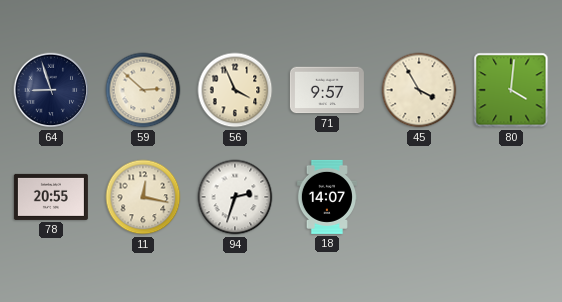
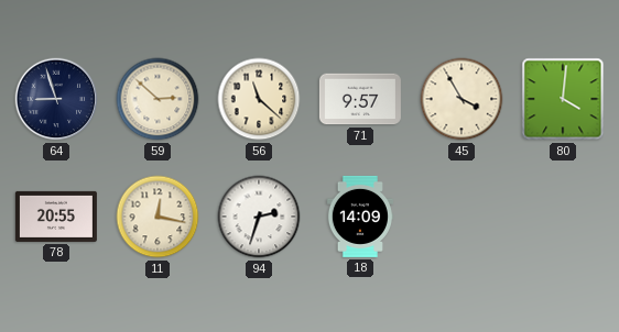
56: 3:56 -> 11:22 (259, 99)
18: 14:07 -> 14:09 (359, 217)
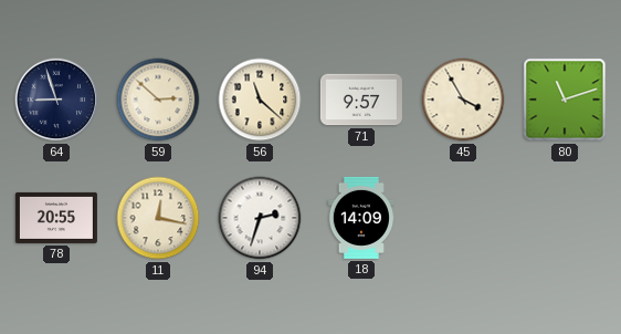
80: 4:01 -> 11:12 (565, 100)
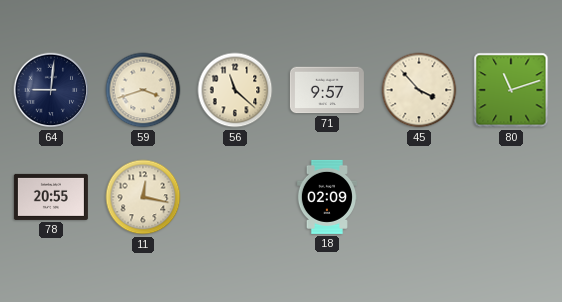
64: 8:57 -> 9:01 (51, 90)
59: 2:52 -> 3:42 (143, 90)
45: 3:55 -> 3:53 (419, 90)
94: 2:33 -> none (260, 218)
18: 14:09 -> 02:09 (326, 197)
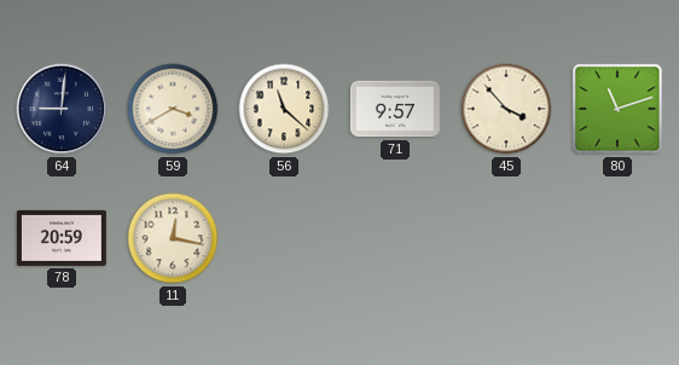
59: 3:42 -> 3:40 (173, 109)
78: 20:55 -> 20:59 (62, 238)
18: 02:09 -> none (326, 197)
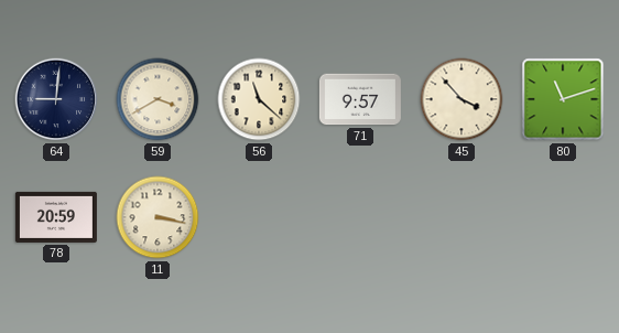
11: 12:17 -> 3:17 (158, 217)
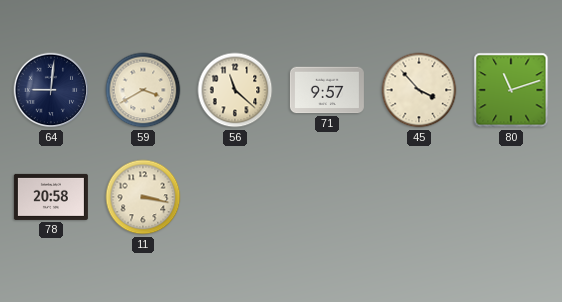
78: 20:59 -> 20:58 (51, 197)
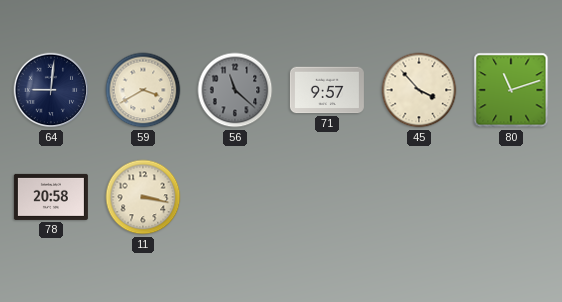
56 dial: cream -> grey (235, 90)
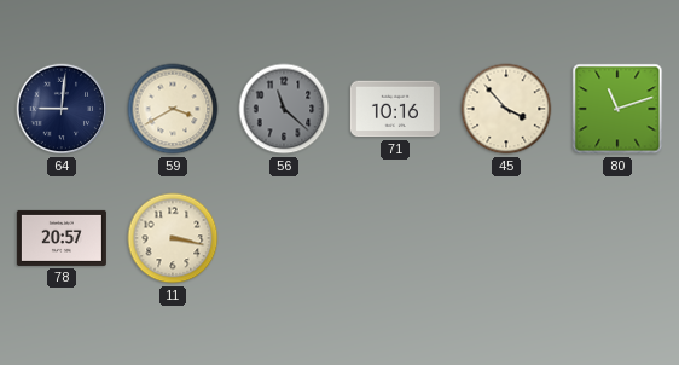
71: 9:57 -> 10:16 (395, 109)
78: 20:58 -> 20:57 (62, 238)
